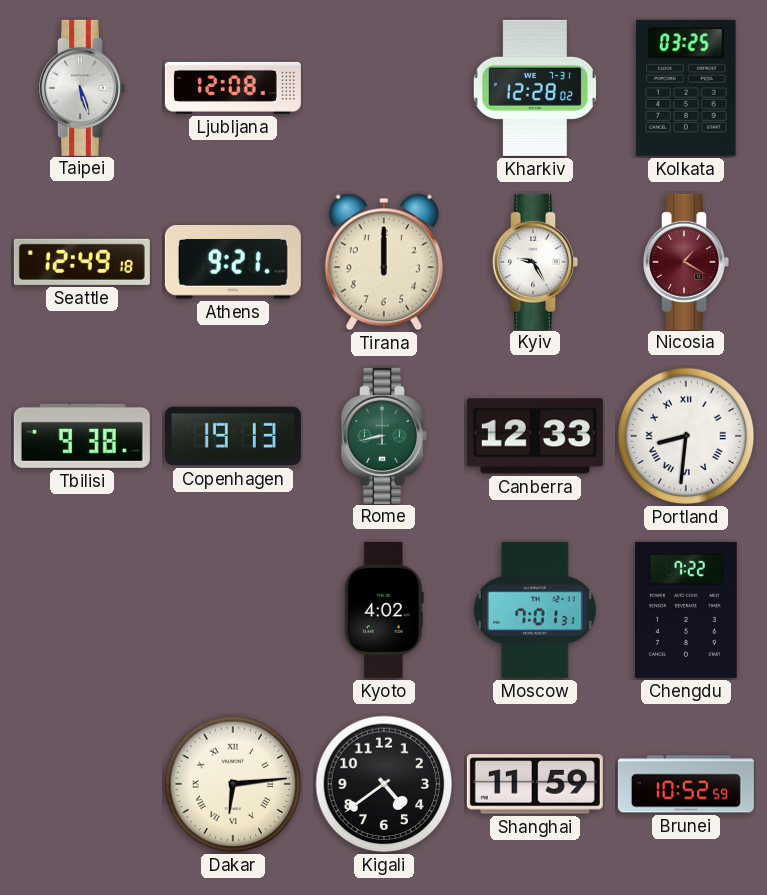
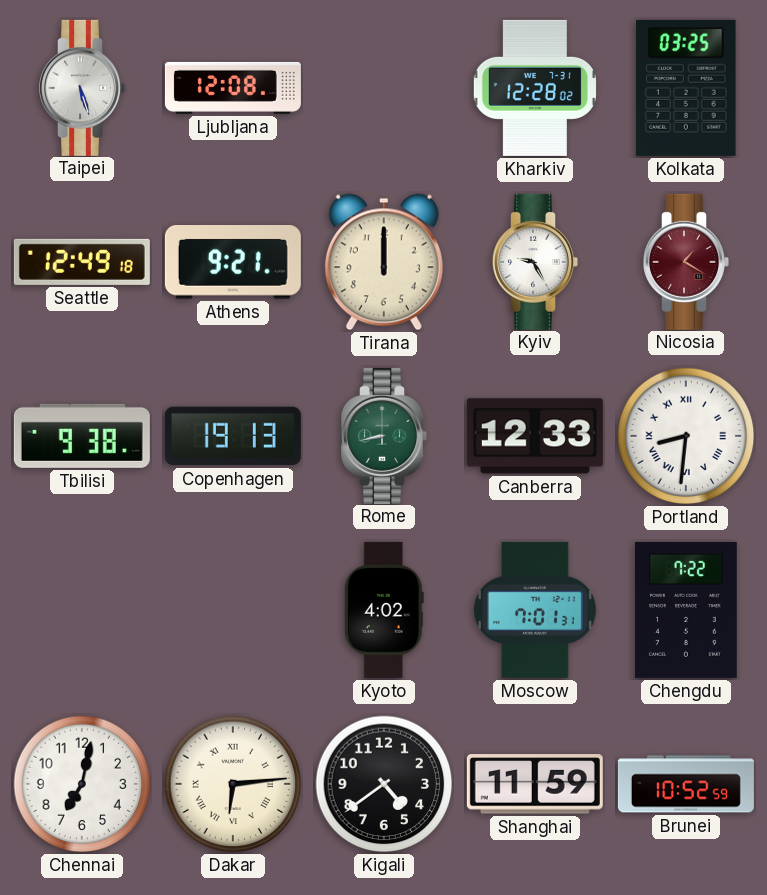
Chennai: none -> 7:02 (82, 784)
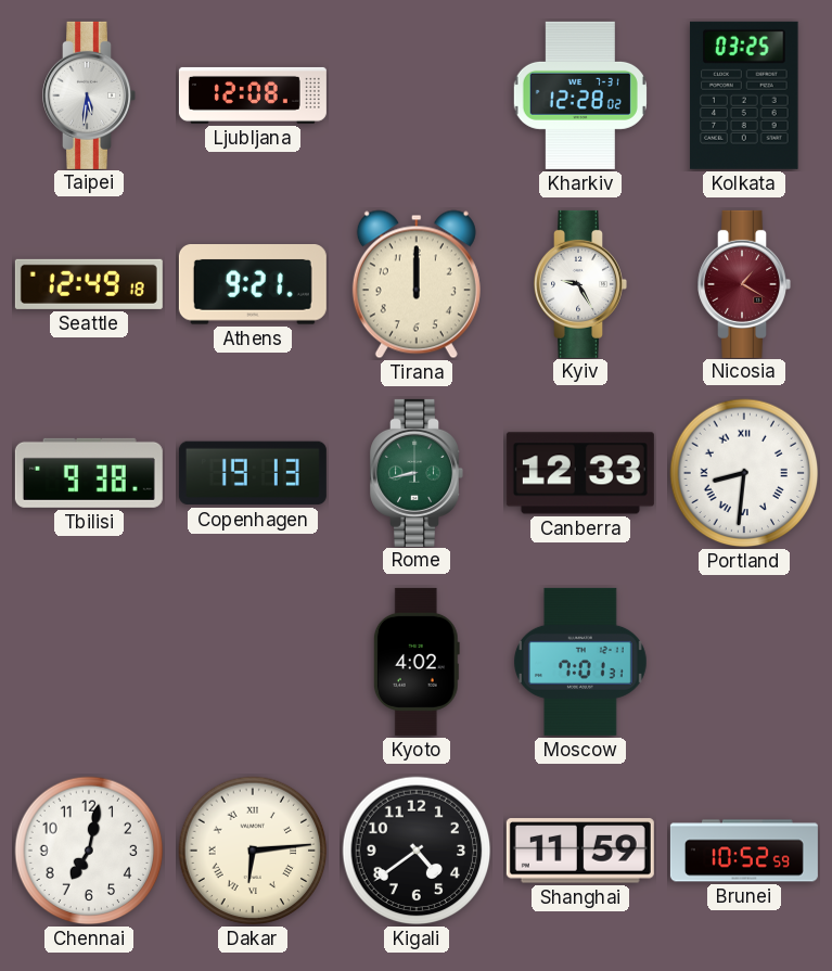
Taipei: 5:27 -> 5:31 (89, 95)
Chengdu: 7:22 -> none (687, 610)
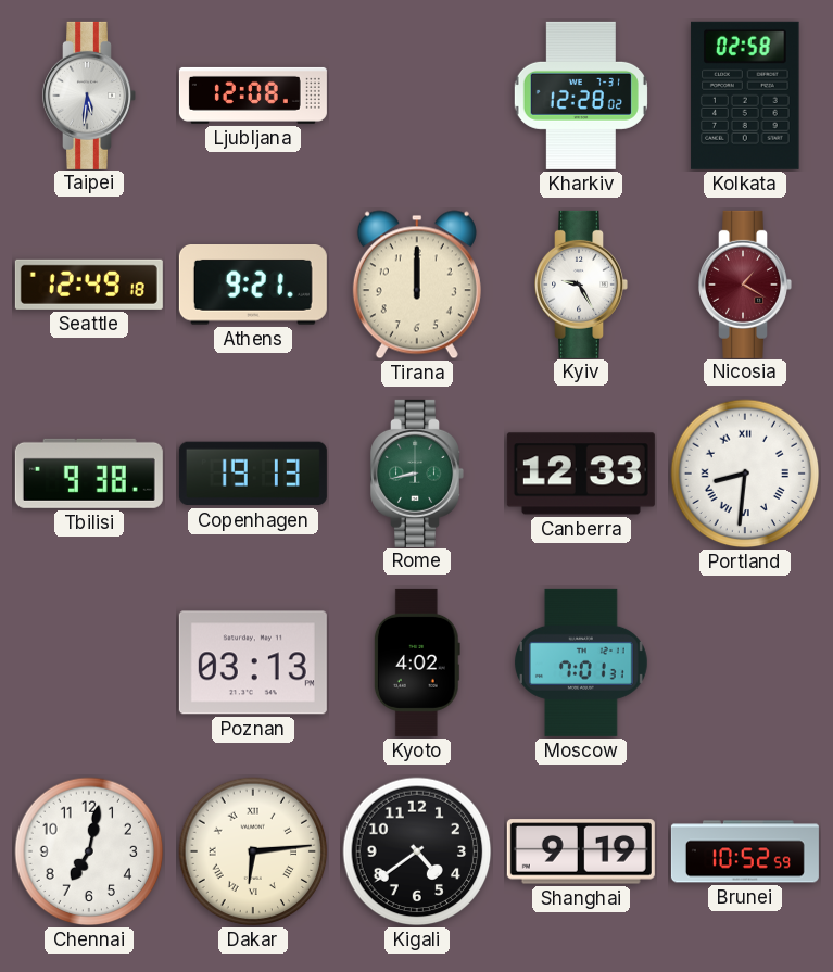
Kolkata: 03:25 -> 02:58 (745, 96)
Poznan: none -> 03:13 (253, 662)
Shanghai: 11:59 -> 9:19 (581, 851)
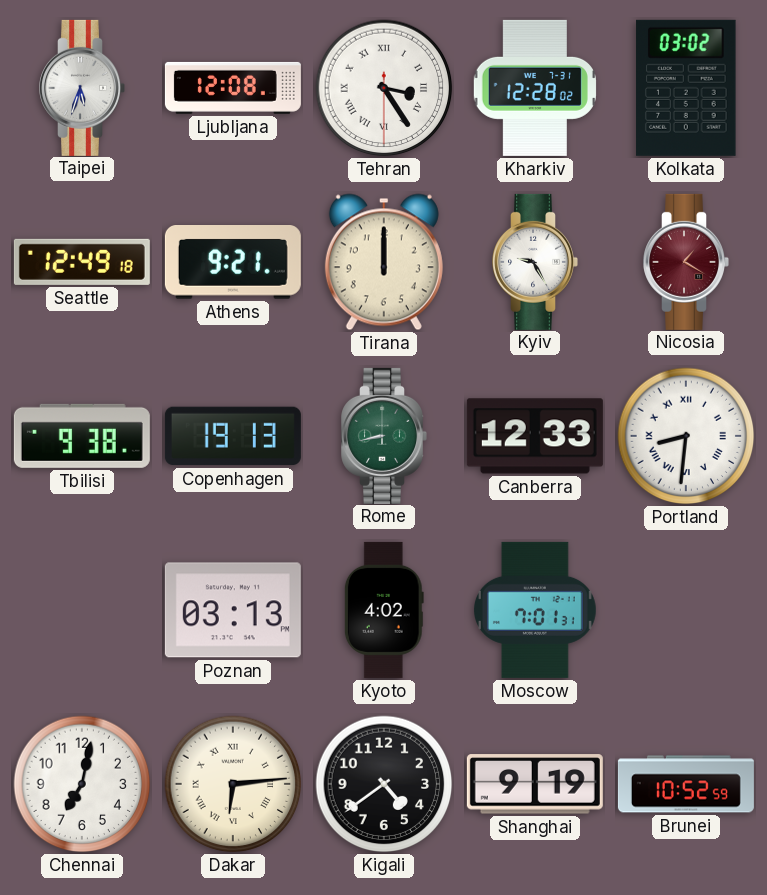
Taipei: 5:31 -> 5:33 (82, 88)
Tehran: none -> 3:24 (384, 88)
Kolkata: 02:58 -> 03:02 (686, 88)
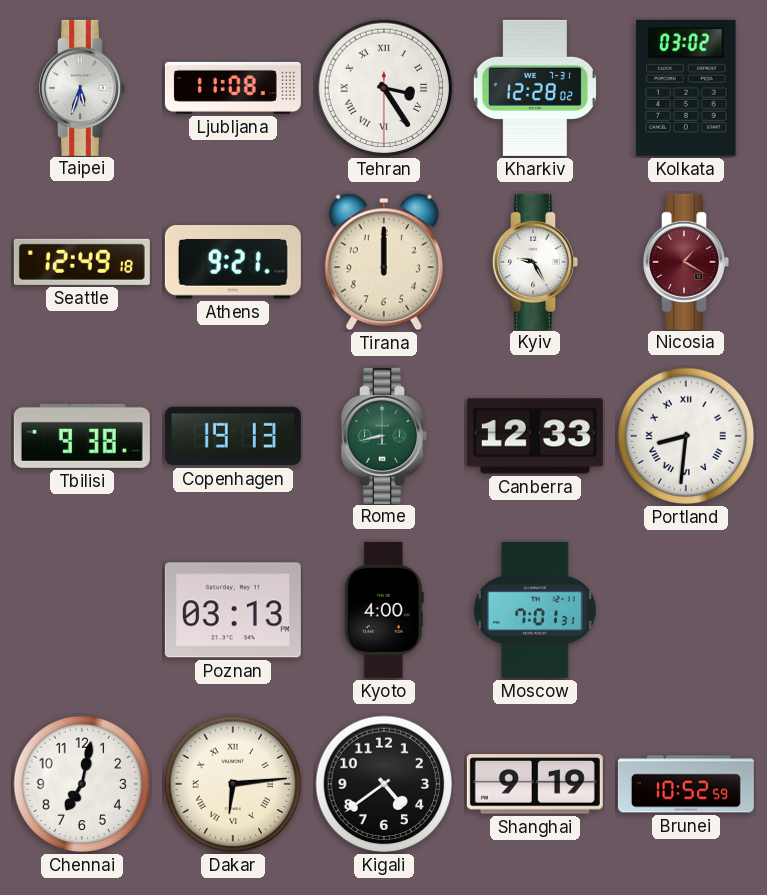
Ljubljana: 12:08 -> 11:08 (233, 88)
Kyoto: 4:02 -> 4:00 (384, 610)
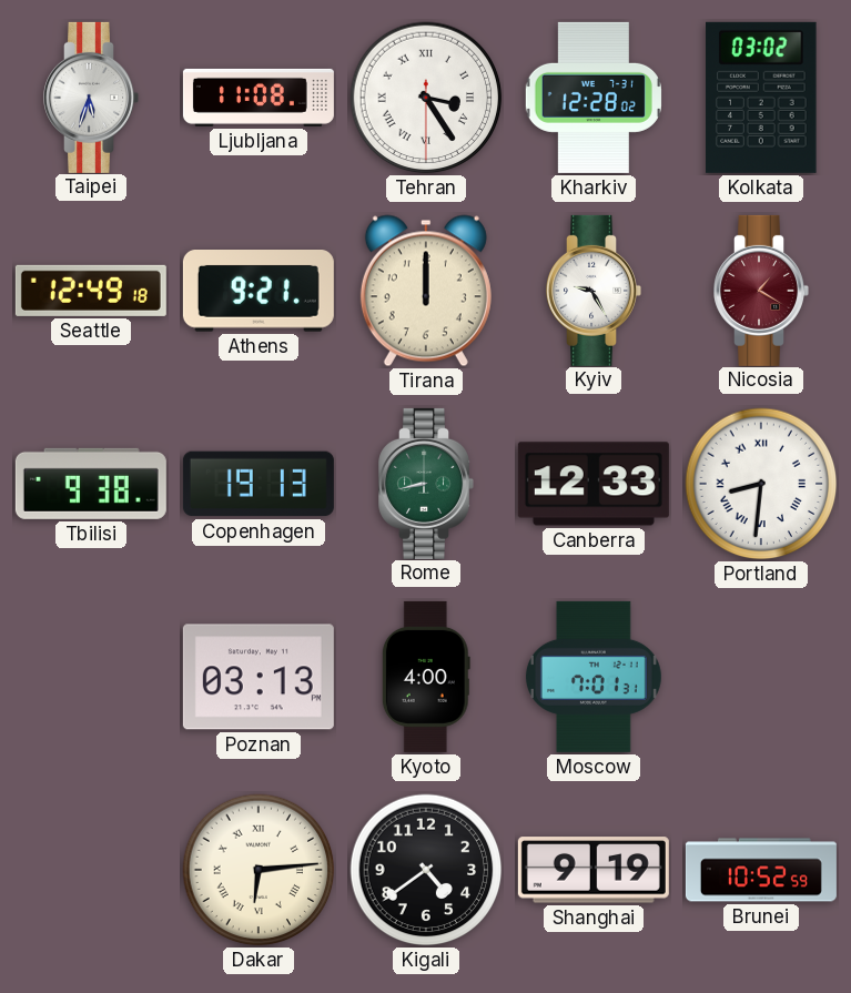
Chennai: 7:02 -> none (82, 784)
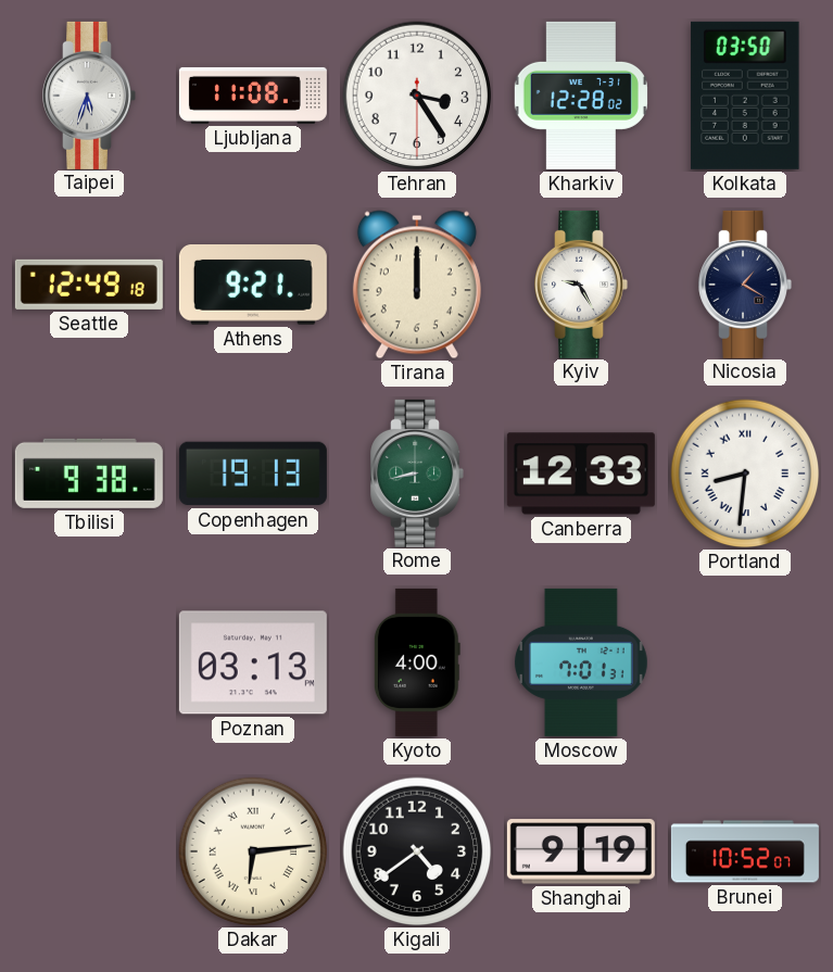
Tehran numerals: Roman -> Arabic (417, 96)
Kolkata: 03:02 -> 03:50 (745, 96)
Nicosia dial: burgundy -> navy (745, 285)
Brunei: 10:52:59 -> 10:52:07 (745, 851)
